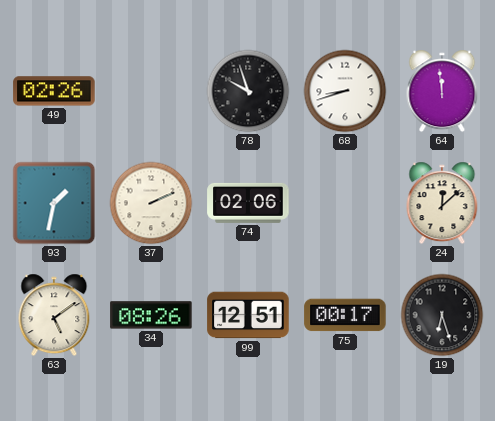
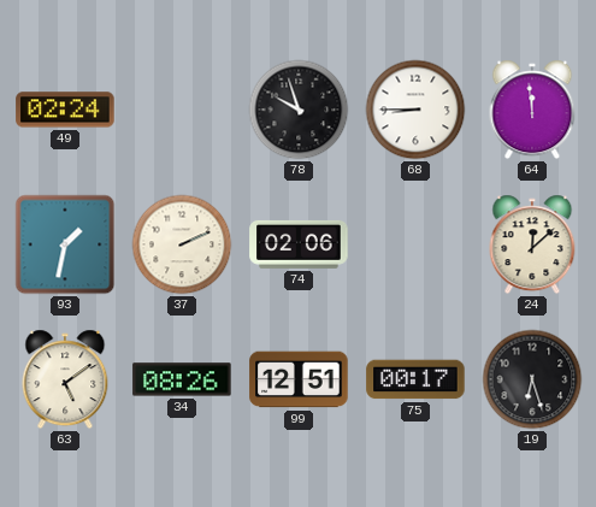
49: 02:26 -> 02:24 (65, 110)
68: 8:42 -> 8:45 (415, 110)
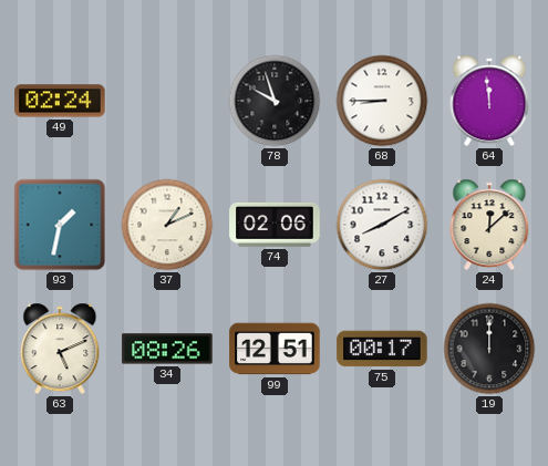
37: 2:11 -> 1:11 (167, 225)
27: none -> 8:10 (382, 225)
63: 5:09 -> 5:11 (60, 349)
19: 6:27 -> 12:00 (489, 349)
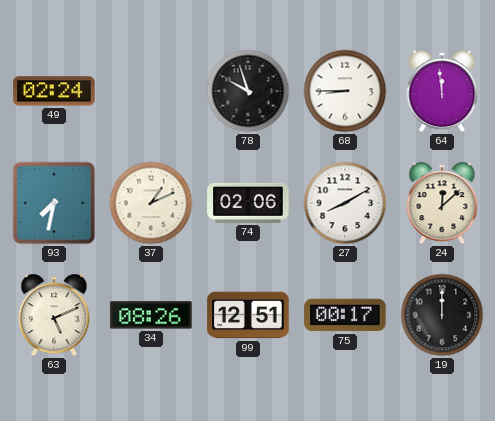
93: 1:32 -> 7:32 (54, 203)
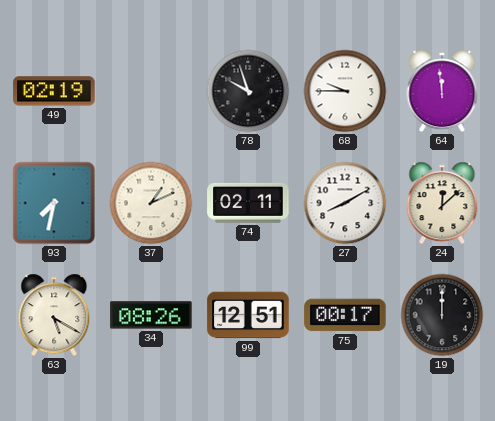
49: 02:24 -> 02:19 (54, 91)
68: 8:45 -> 9:45 (345, 91)
74: 02:06 -> 02:11 (248, 203)
63: 5:11 -> 5:20 (54, 315)
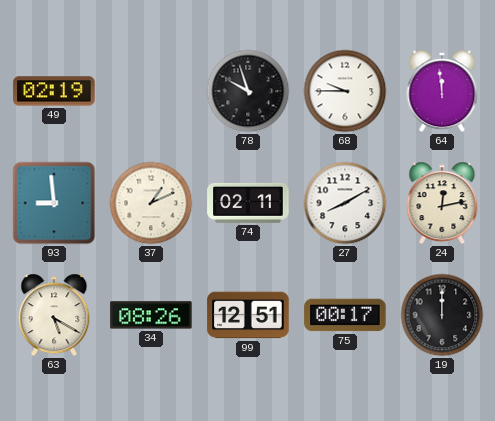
93: 7:32 -> 8:59 (54, 203)
24: 12:08 -> 12:13 (442, 203)
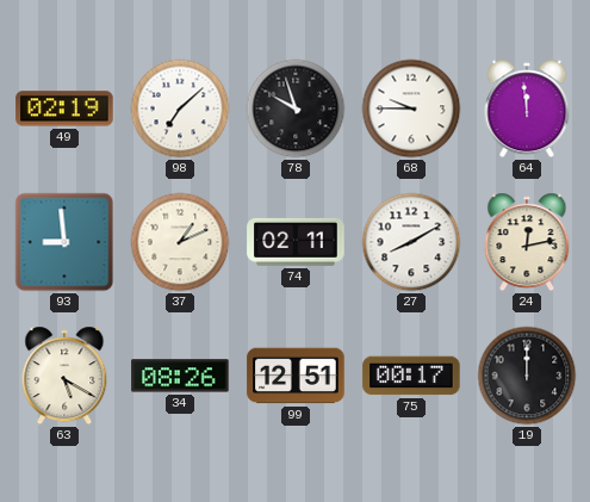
98: none -> 7:08 (180, 109)
